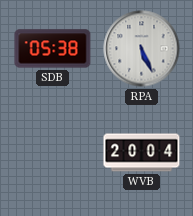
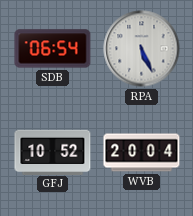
SDB: 05:38 -> 06:54 (53, 49)
GFJ: none -> 10:52 (53, 152)
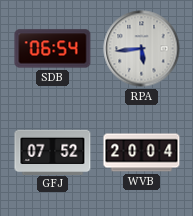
RPA: 5:26 -> 5:44 (142, 49)
GFJ: 10:52 -> 07:52 (53, 152)
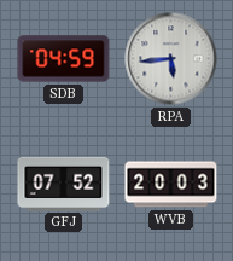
SDB: 06:54 -> 04:59 (64, 59)
WVB: 20:04 -> 20:03 (171, 185)
